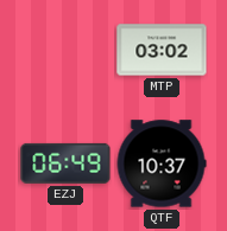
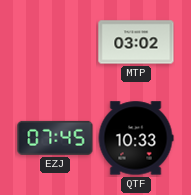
EZJ: 06:49 -> 07:45 (55, 138)
QTF: 10:37 -> 10:33 (136, 138)
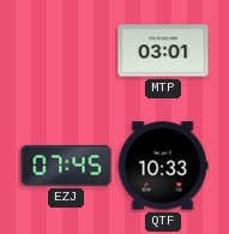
MTP: 03:02 -> 03:01 (163, 50)
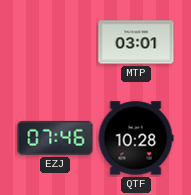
EZJ: 07:45 -> 07:46 (55, 138)
QTF: 10:33 -> 10:28 (136, 138)
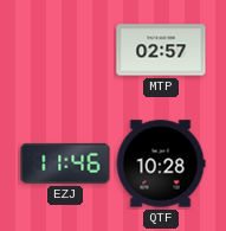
MTP: 03:01 -> 02:57 (161, 50)
EZJ: 07:46 -> 11:46 (65, 163)
